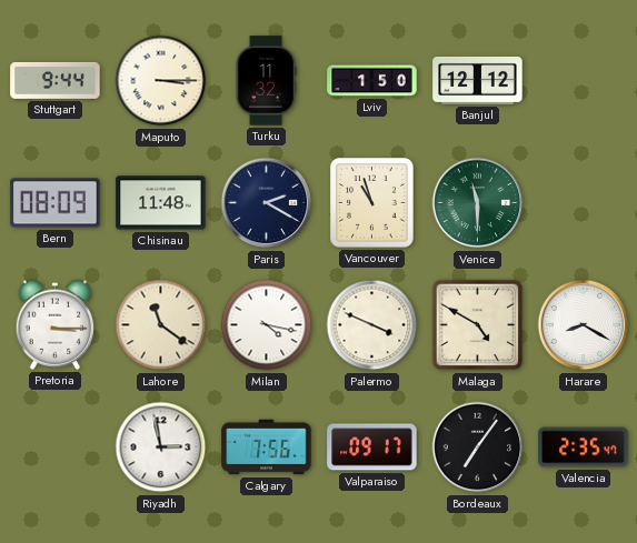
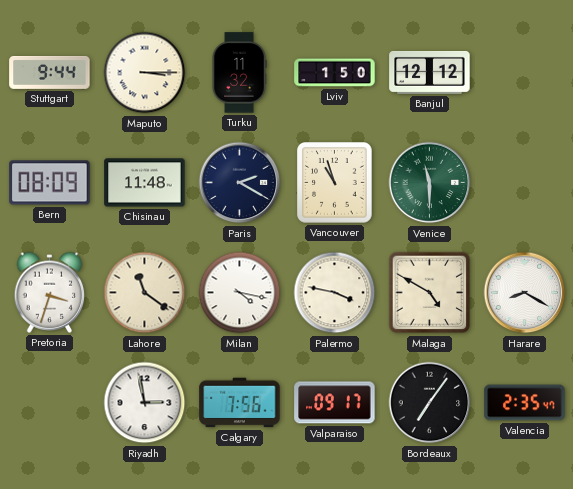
Pretoria: 3:15 -> 3:33 (50, 292)
Palermo: 3:49 -> 3:47 (335, 293)
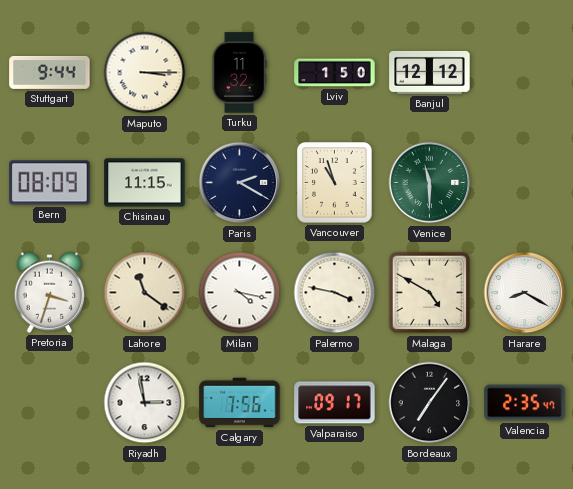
Chisinau: 11:48 -> 11:15 (145, 183)
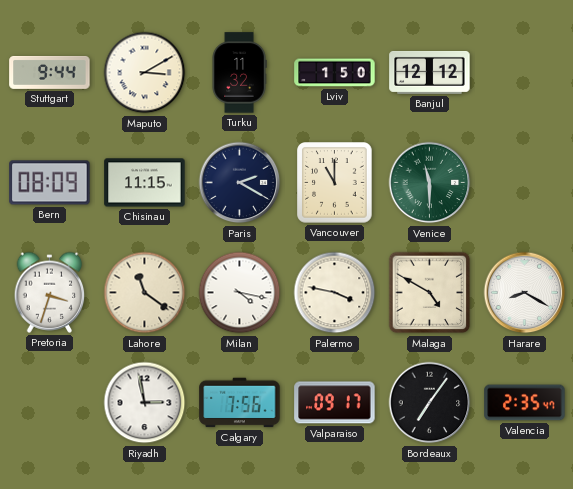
Maputo: 3:15 -> 3:10 (145, 73)
Vancouver: 10:57 -> 11:00 (335, 183)
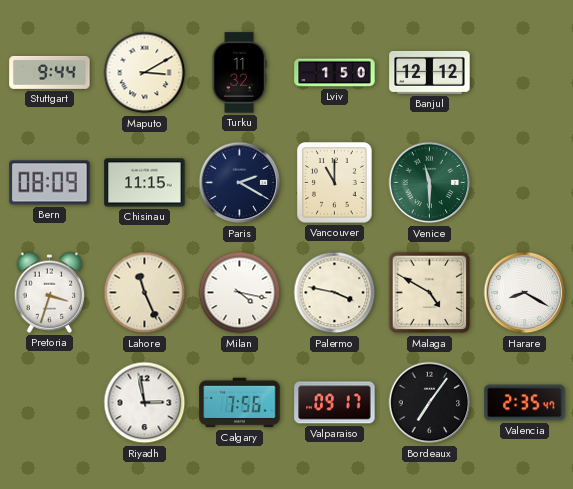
Lahore: 11:21 -> 11:26 (145, 293)
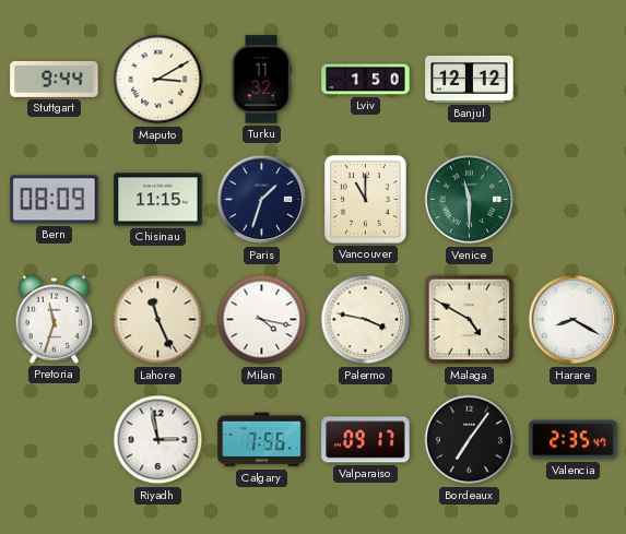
Paris: 2:20 -> 1:33 (262, 200)
Pretoria: 3:33 -> 11:33 (55, 319)
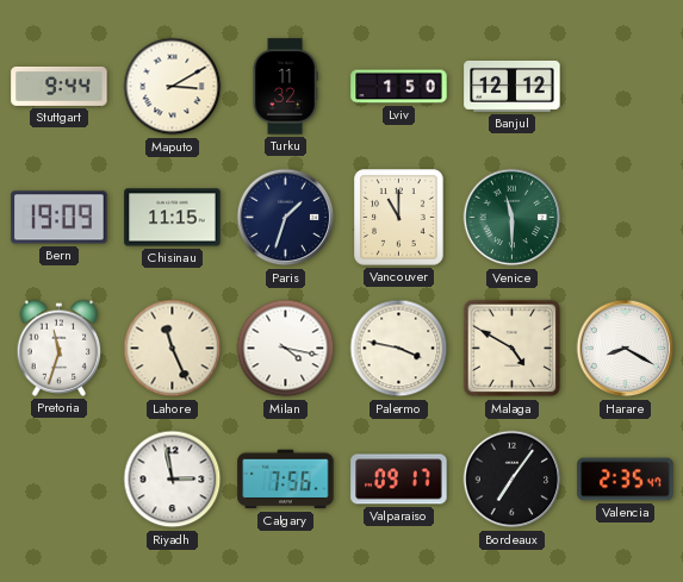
Bern: 08:09 -> 19:09 (60, 218)
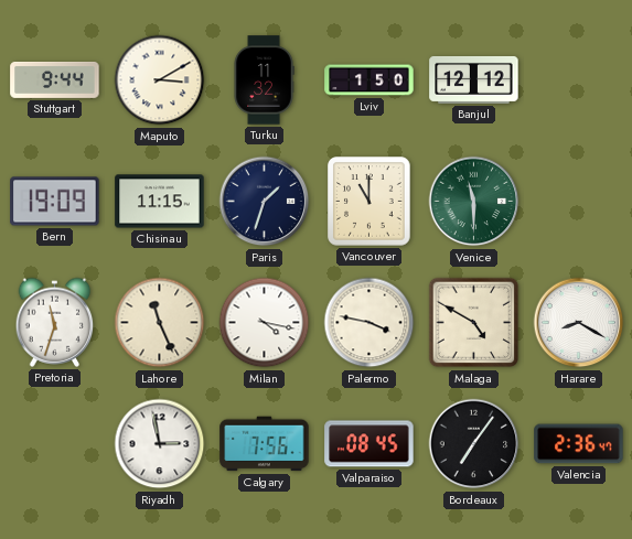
Valparaiso: 09:17 -> 08:45 (369, 444)
Valencia: 2:35 -> 2:36 (579, 444)
